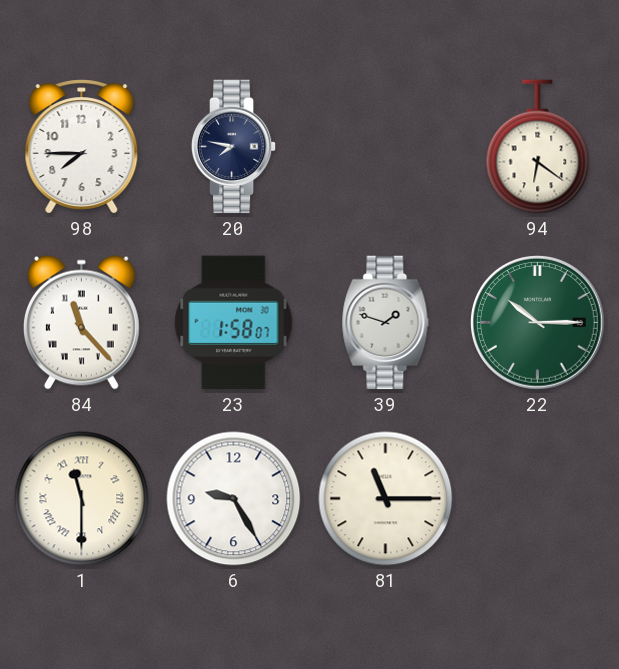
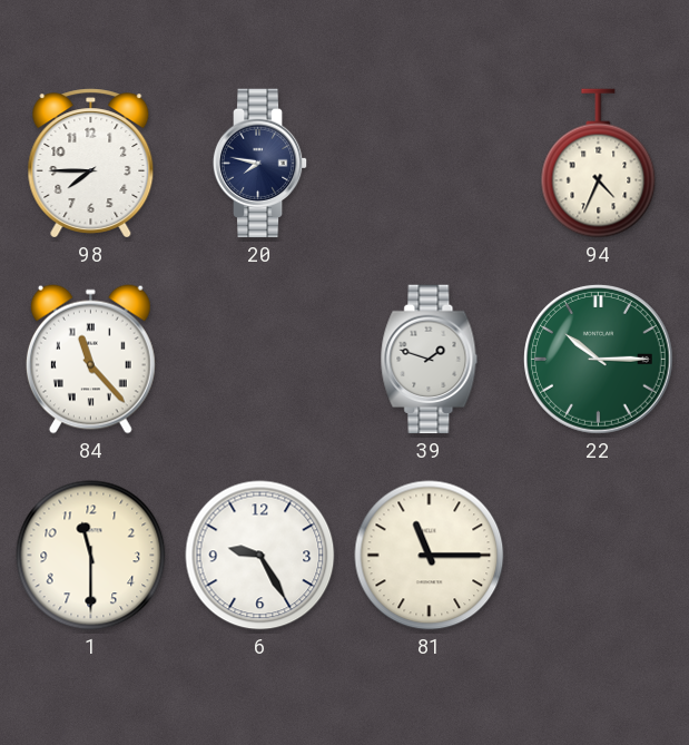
94: 6:21 -> 4:34 (599, 164)
23: 1:58 -> none (234, 323)
1 numerals: Roman -> Arabic (91, 556)
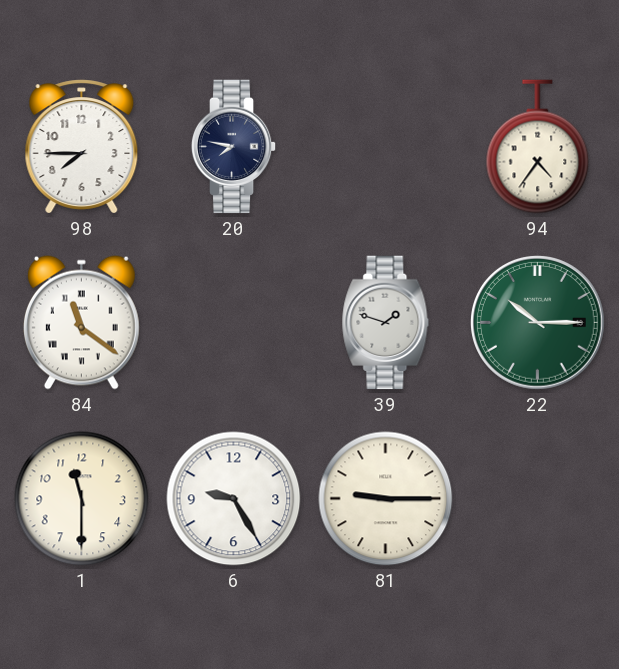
94: 4:34 -> 4:36 (538, 147)
84: 11:23 -> 11:21 (81, 322)
81: 11:15 -> 9:15 (386, 499)
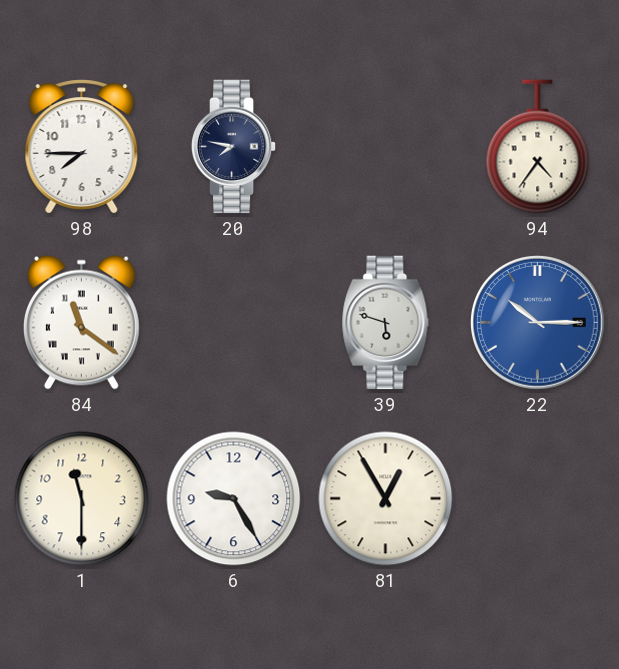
39: 1:48 -> 5:48 (386, 323)
22 dial: green -> blue (538, 323)
81: 9:15 -> 12:55 (386, 499)
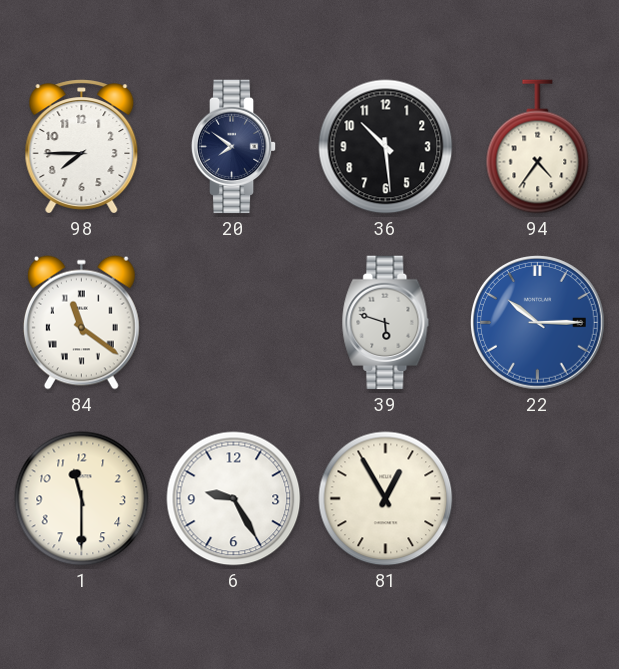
20: 7:47 -> 7:51 (234, 147)
36: none -> 10:29 (386, 147)
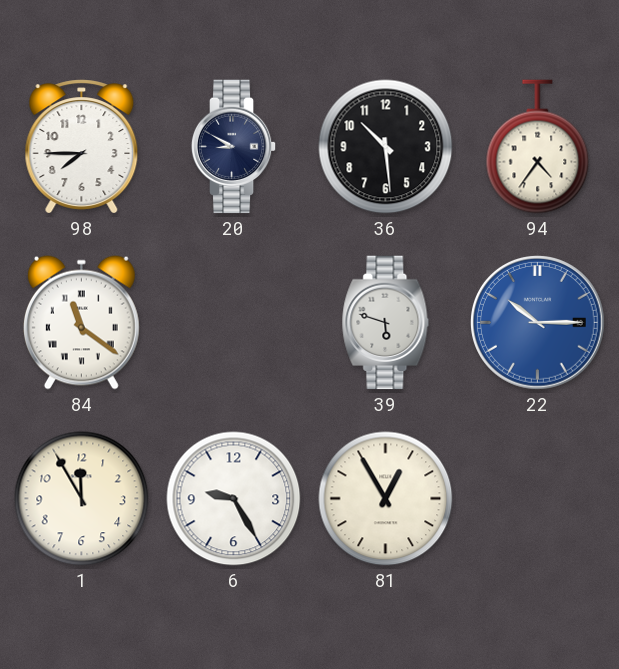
20: 7:51 -> 8:50 (234, 147)
1: 11:30 -> 11:55 (82, 499)
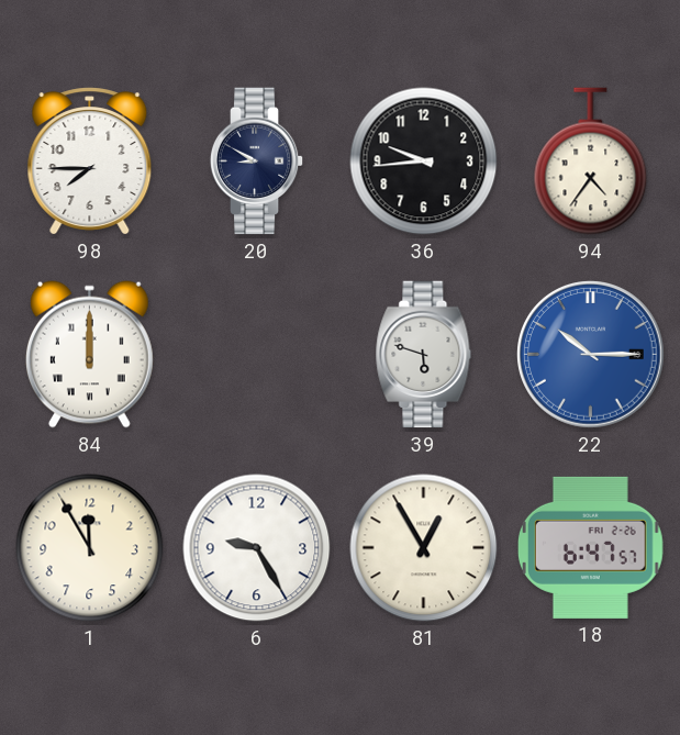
36: 10:29 -> 9:44 (424, 162)
84: 11:21 -> 12:00 (89, 354)
18: none -> 6:47 (590, 547)
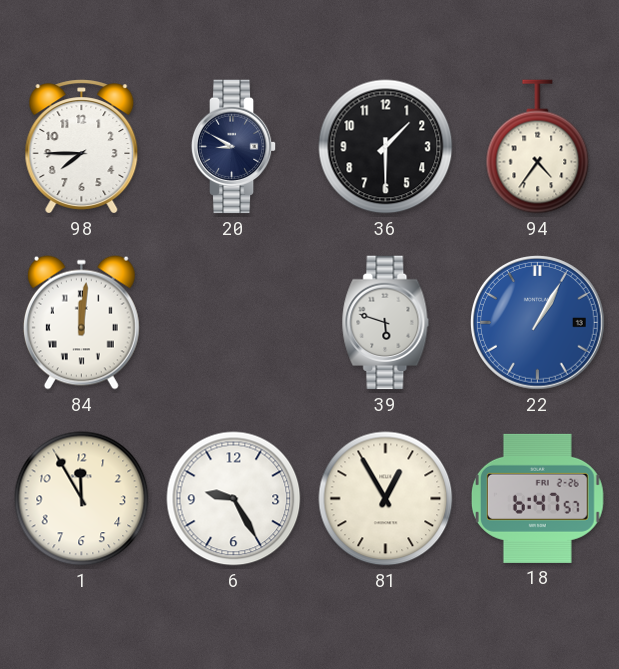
36: 9:44 -> 1:30 (386, 147)
84: 12:00 -> 12:01 (81, 322)
22: 10:15 -> 1:05 (538, 323)
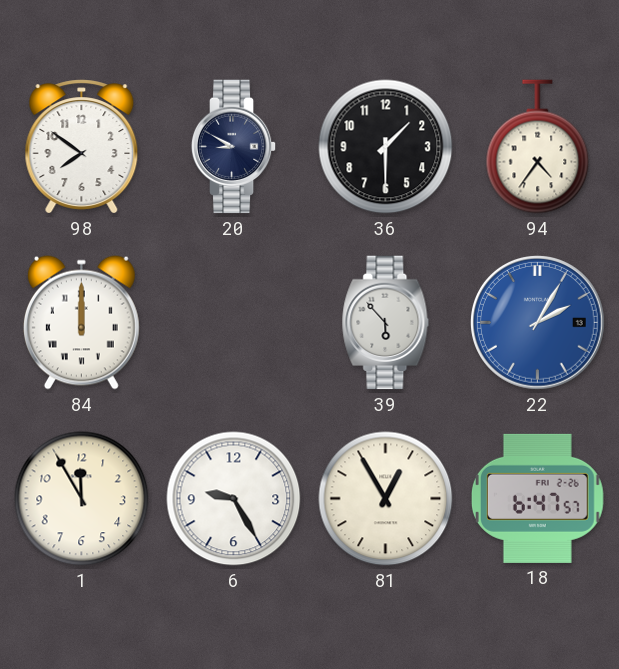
98: 7:45 -> 7:51 (82, 147)
84: 12:01 -> 12:00 (81, 322)
39: 5:48 -> 5:53 (386, 323)
22: 1:05 -> 2:05 (538, 323)
